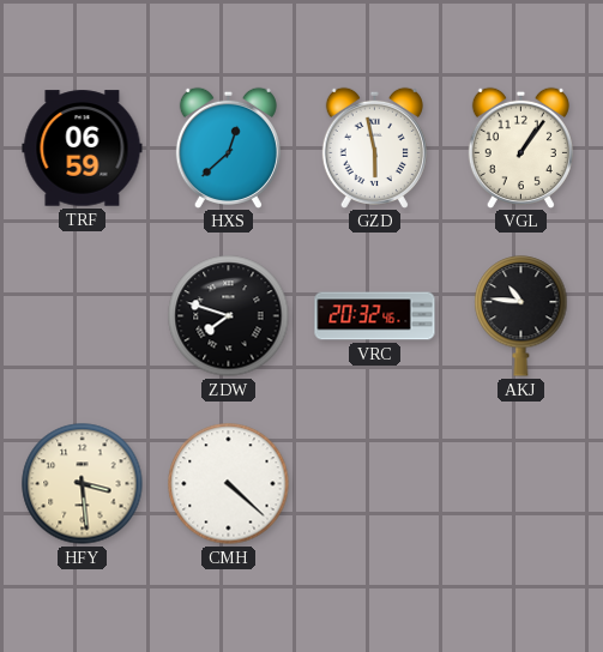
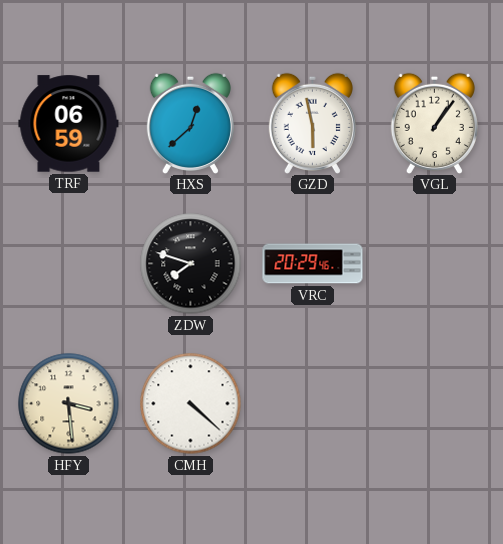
VRC: 20:32 -> 20:29 (313, 264)
AKJ: 10:46 -> none (521, 316)
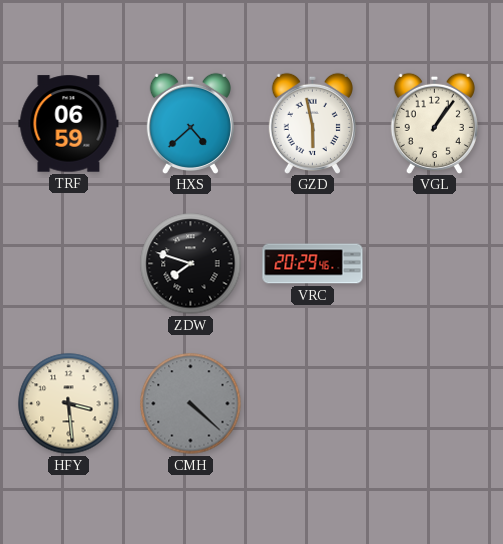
HXS: 12:38 -> 4:38 (190, 123)
CMH dial: white -> grey (191, 404)
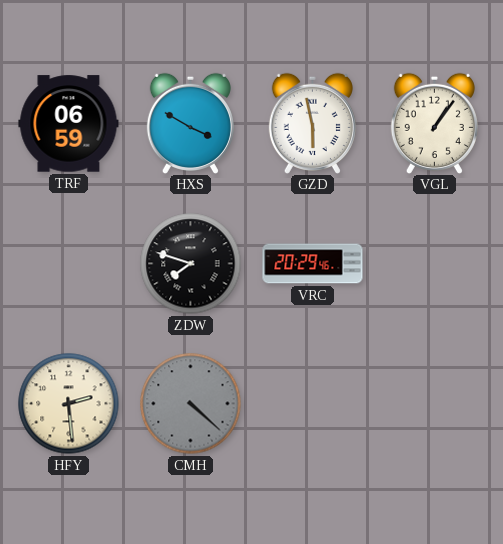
HXS: 4:38 -> 3:50 (190, 123)
HFY: 3:29 -> 2:29 (69, 404)
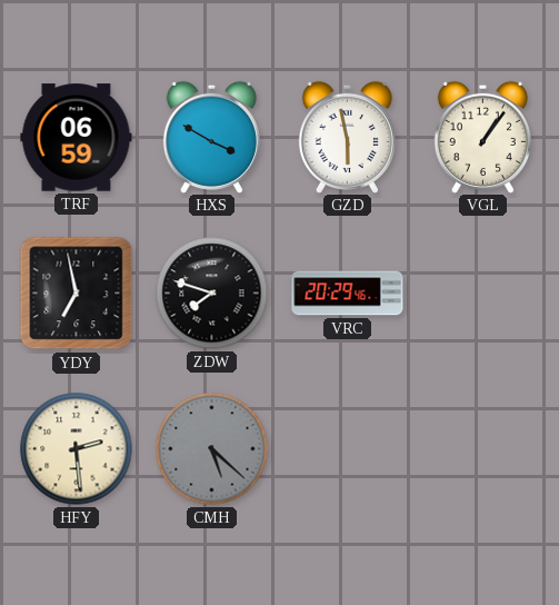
YDY: none -> 6:58 (77, 294)
CMH: 4:22 -> 5:22 (212, 449)
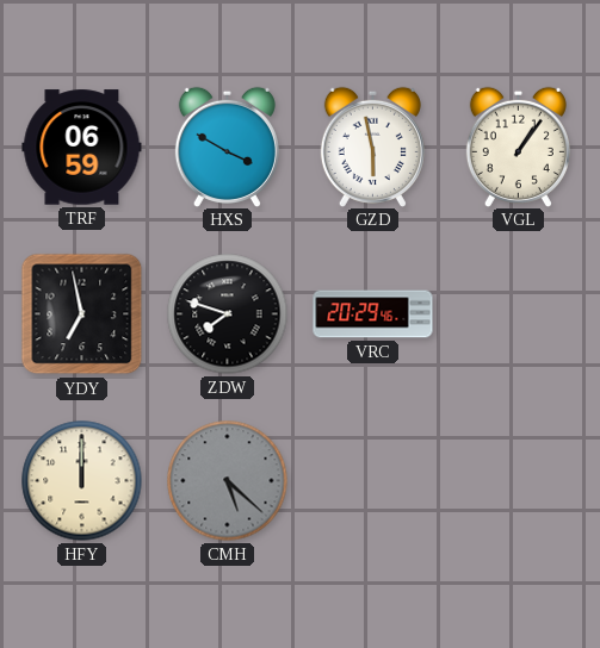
HFY: 2:29 -> 12:00 (82, 481)
